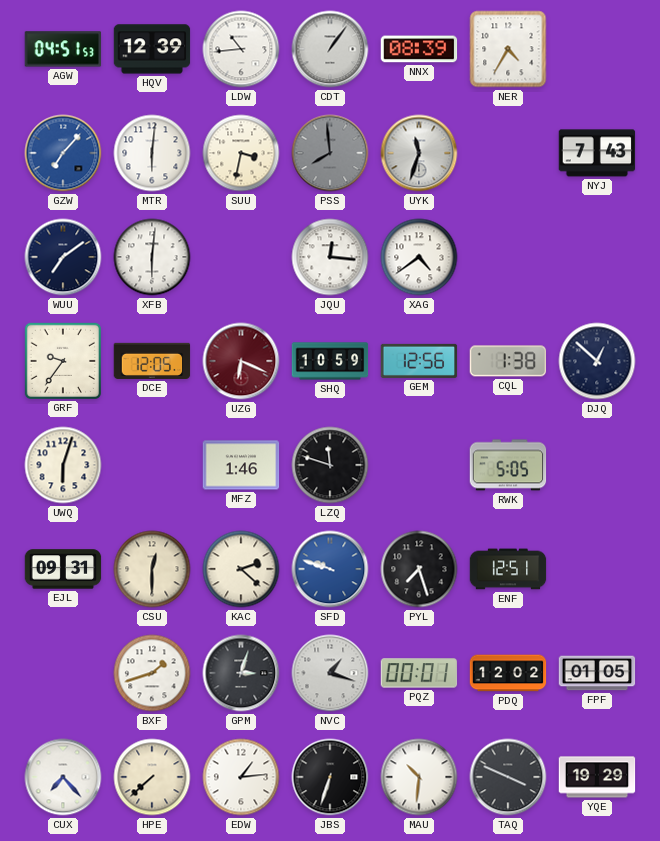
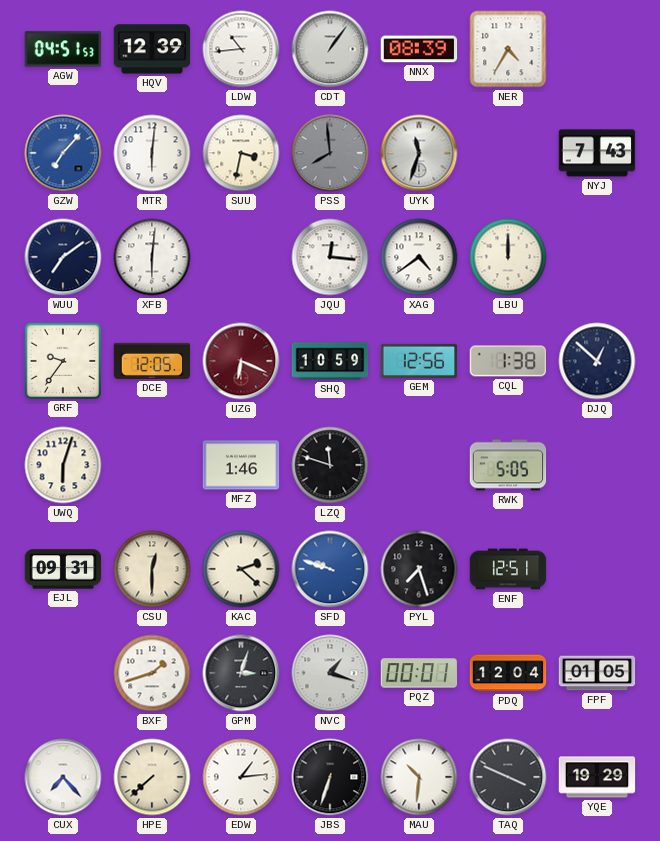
LBU: none -> 12:00 (508, 257)
PDQ: 12:02 -> 12:04 (508, 673)
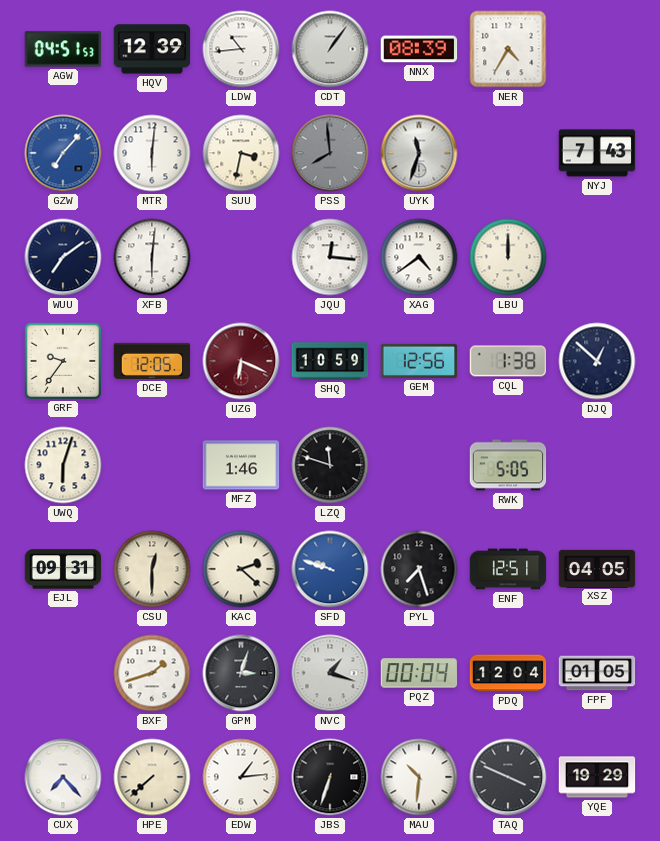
XSZ: none -> 04:05 (597, 568)
PQZ: 00:01 -> 00:04 (419, 673)
